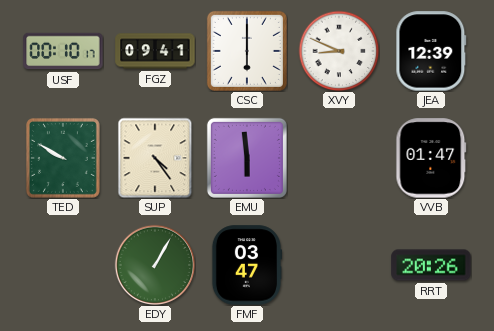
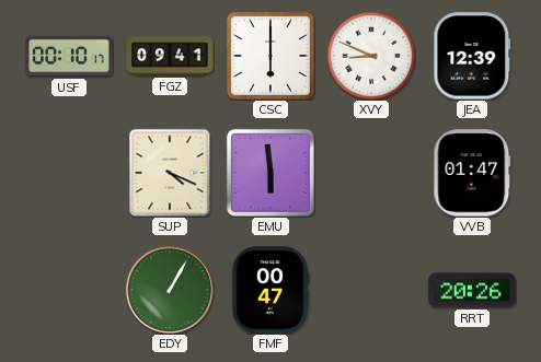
TED: 9:50 -> none (63, 158)
SUP: 4:24 -> 4:19 (170, 173)
FMF: 03:47 -> 00:47 (270, 290)
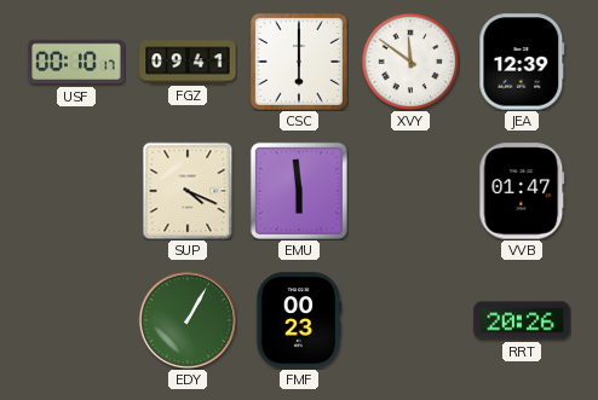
XVY: 8:49 -> 11:51 (410, 62)
FMF: 00:47 -> 00:23 (299, 320)
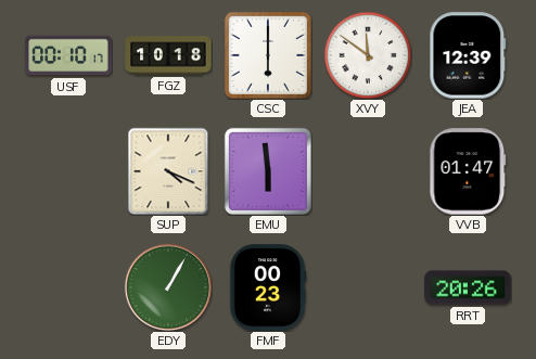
FGZ: 09:41 -> 10:18 (168, 55)
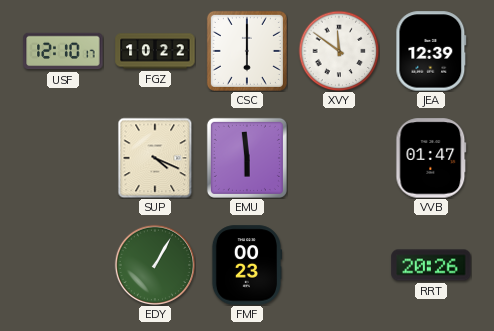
USF: 00:10 -> 12:10 (63, 51)
FGZ: 10:18 -> 10:22 (155, 51)
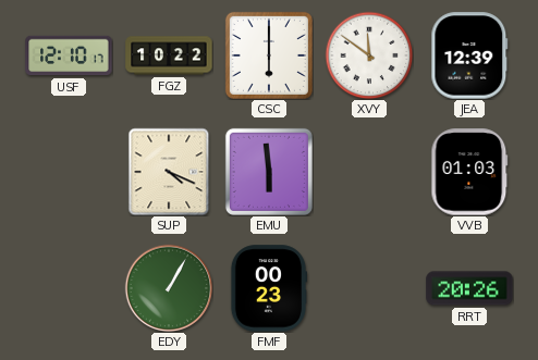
VVB: 01:47 -> 01:03 (469, 172)
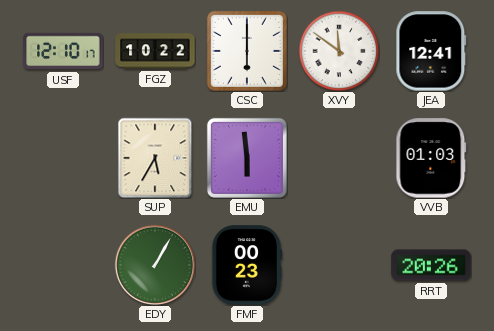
JEA: 12:39 -> 12:41 (431, 51)
SUP: 4:19 -> 5:35 (155, 158)
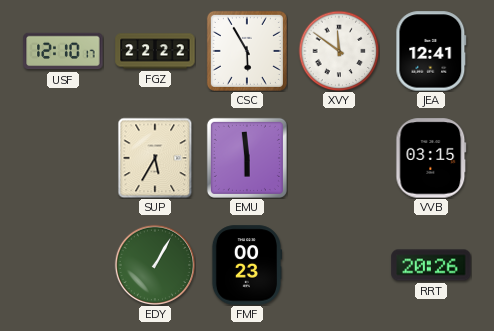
FGZ: 10:22 -> 22:22 (155, 51)
CSC: 6:00 -> 5:55 (247, 51)
VVB: 01:03 -> 03:15 (431, 158)
